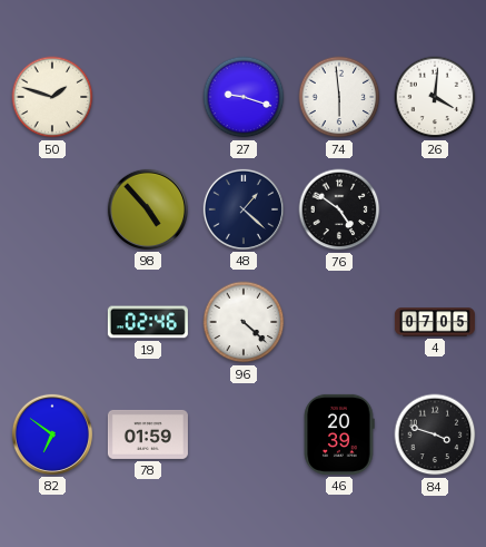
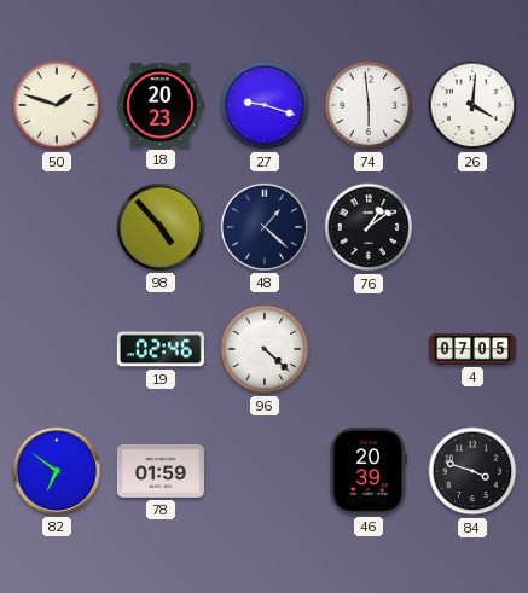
18: none -> 20:23 (159, 105)
76: 4:51 -> 1:09 (369, 227)
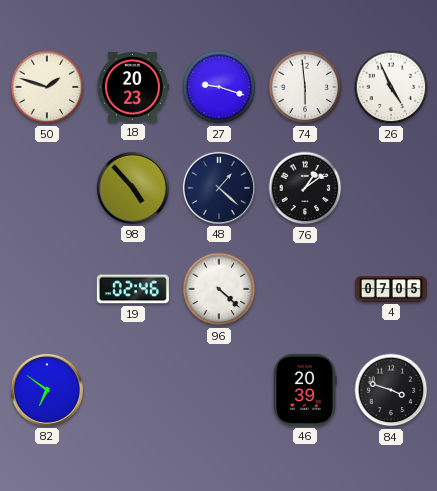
26: 4:01 -> 4:56 (391, 87)
78: 01:59 -> none (161, 471)
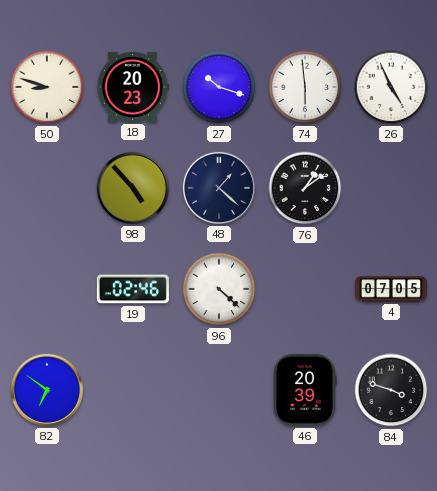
50: 1:48 -> 8:48 (47, 87)
27: 9:18 -> 10:18 (219, 87)
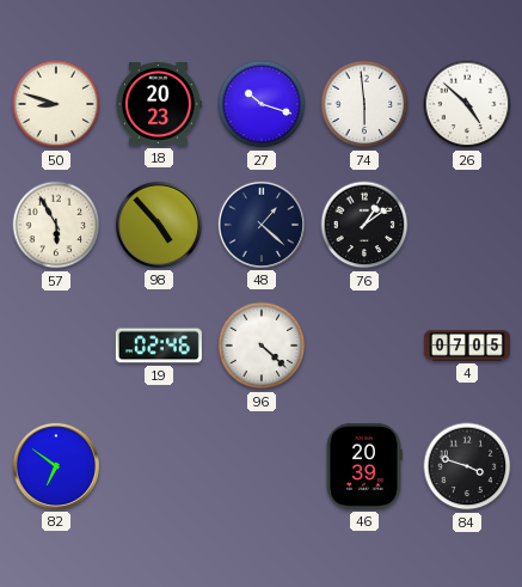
26: 4:56 -> 4:52 (467, 104)
57: none -> 5:55 (56, 225)
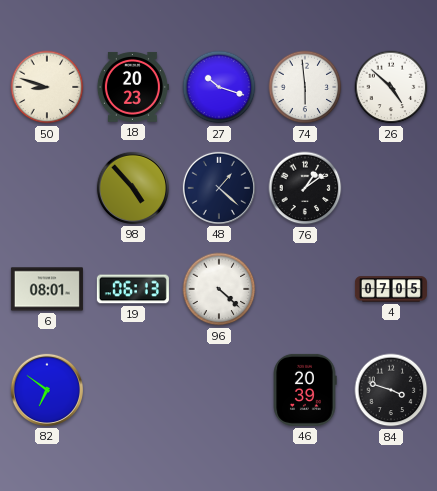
57: 5:55 -> none (56, 225)
6: none -> 08:01 (47, 289)
19: 02:46 -> 06:13 (133, 289)
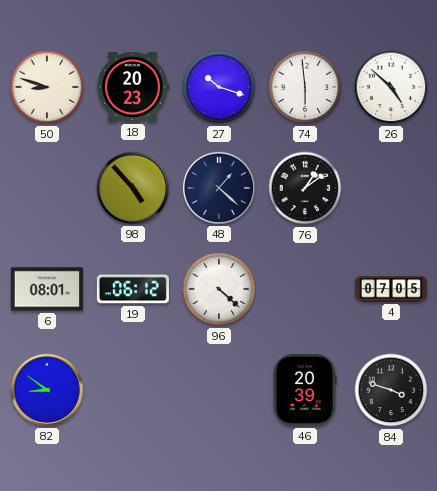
19: 06:13 -> 06:12 (133, 289)
82: 6:51 -> 8:51 (47, 390)
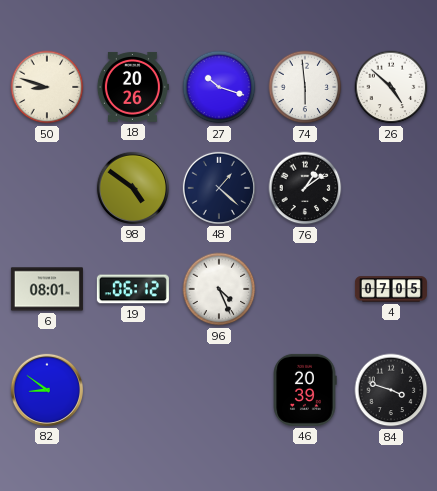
18: 20:23 -> 20:26 (132, 87)
98: 4:53 -> 4:51 (133, 188)
96: 4:22 -> 4:26 (219, 289)
